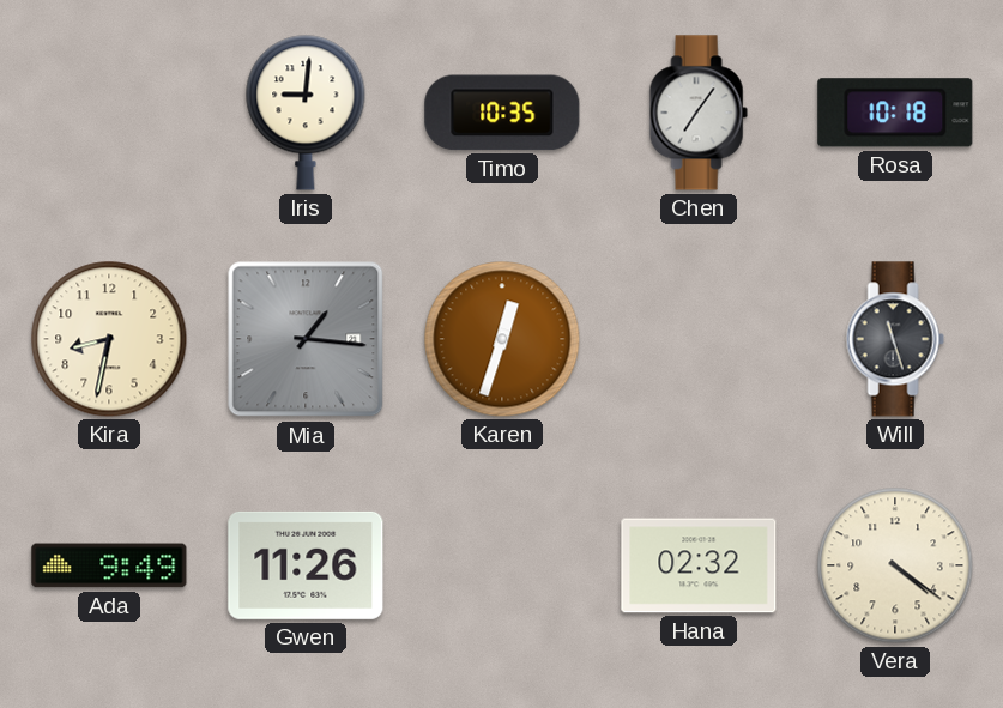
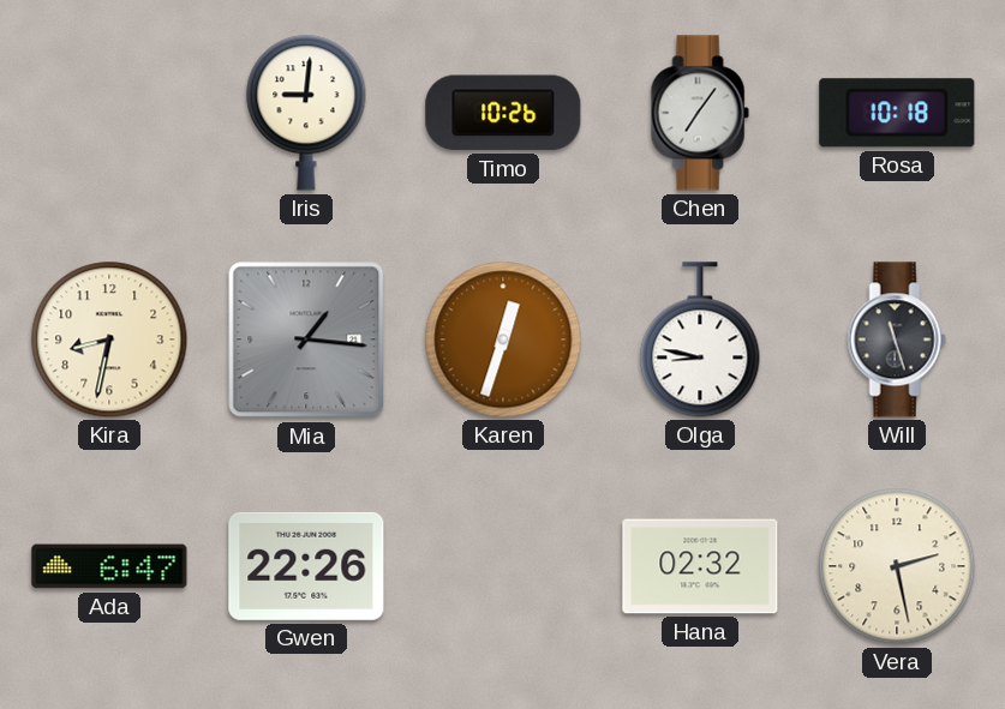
Timo: 10:35 -> 10:26 (503, 113)
Olga: none -> 8:47 (700, 340)
Ada: 9:49 -> 6:47 (109, 566)
Gwen: 11:26 -> 22:26 (306, 566)
Vera: 4:21 -> 2:28 (897, 566)
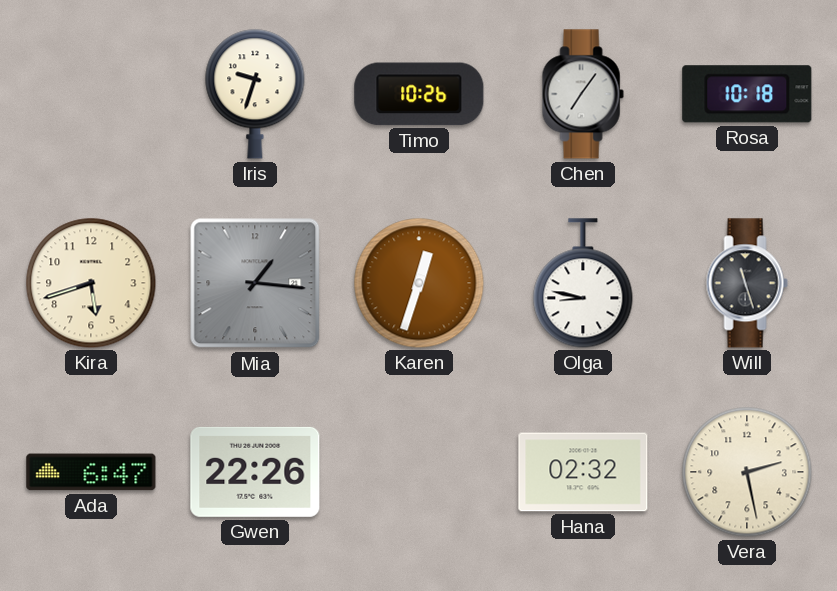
Iris: 9:01 -> 9:33 (255, 94)
Kira: 8:32 -> 5:42 (91, 283)
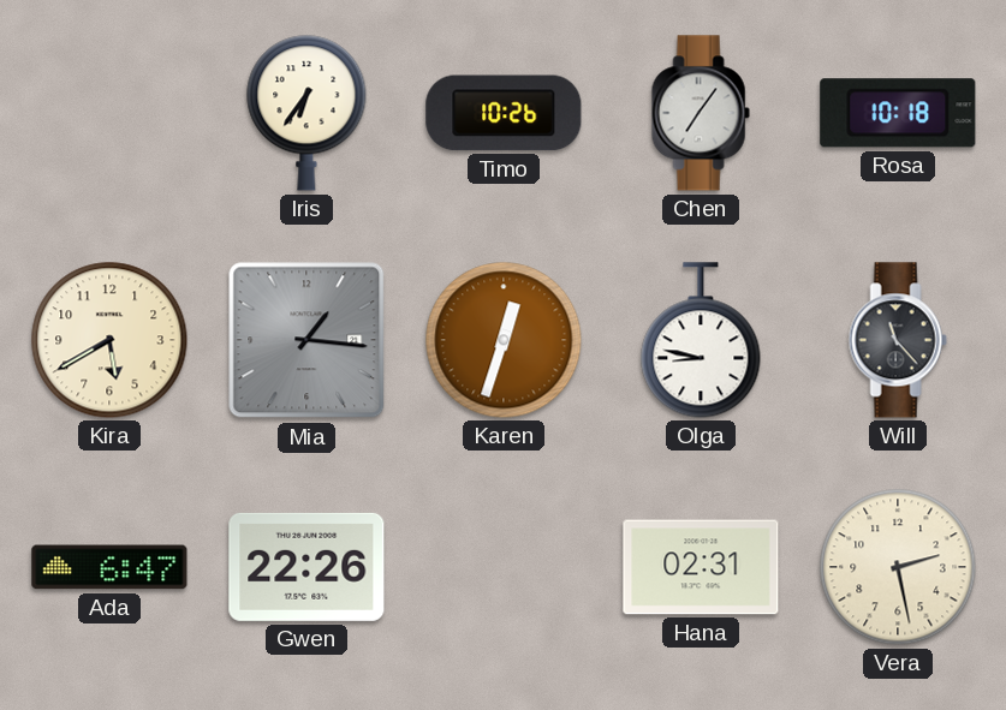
Iris: 9:33 -> 6:36 (306, 113)
Kira: 5:42 -> 5:40 (109, 340)
Will: 11:27 -> 11:23 (898, 340)
Hana: 02:32 -> 02:31 (701, 567)
